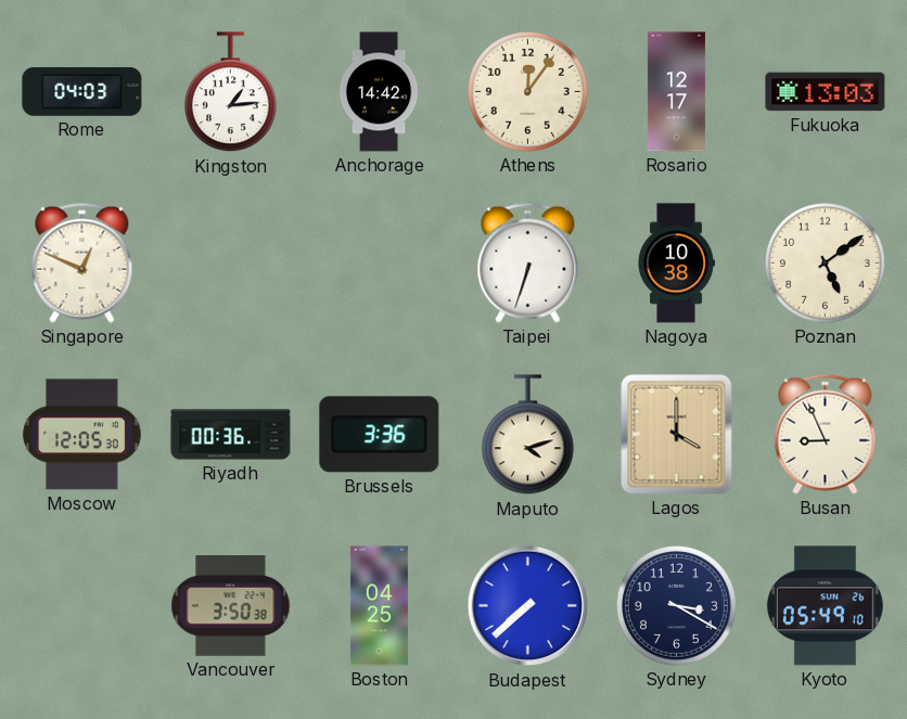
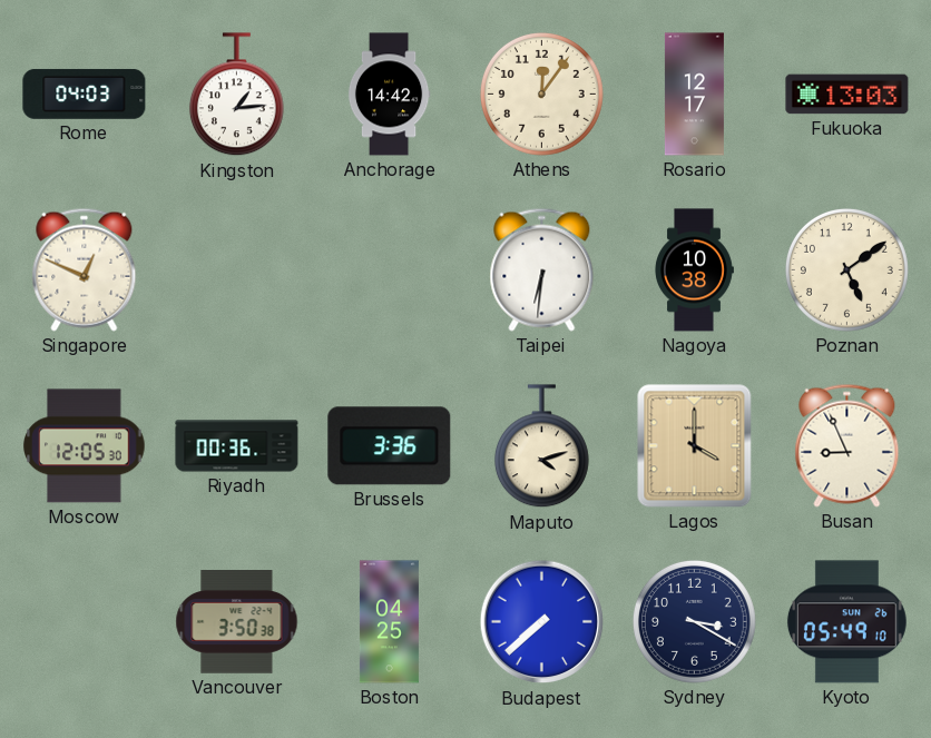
Taipei: 6:33 -> 6:31 (542, 269)
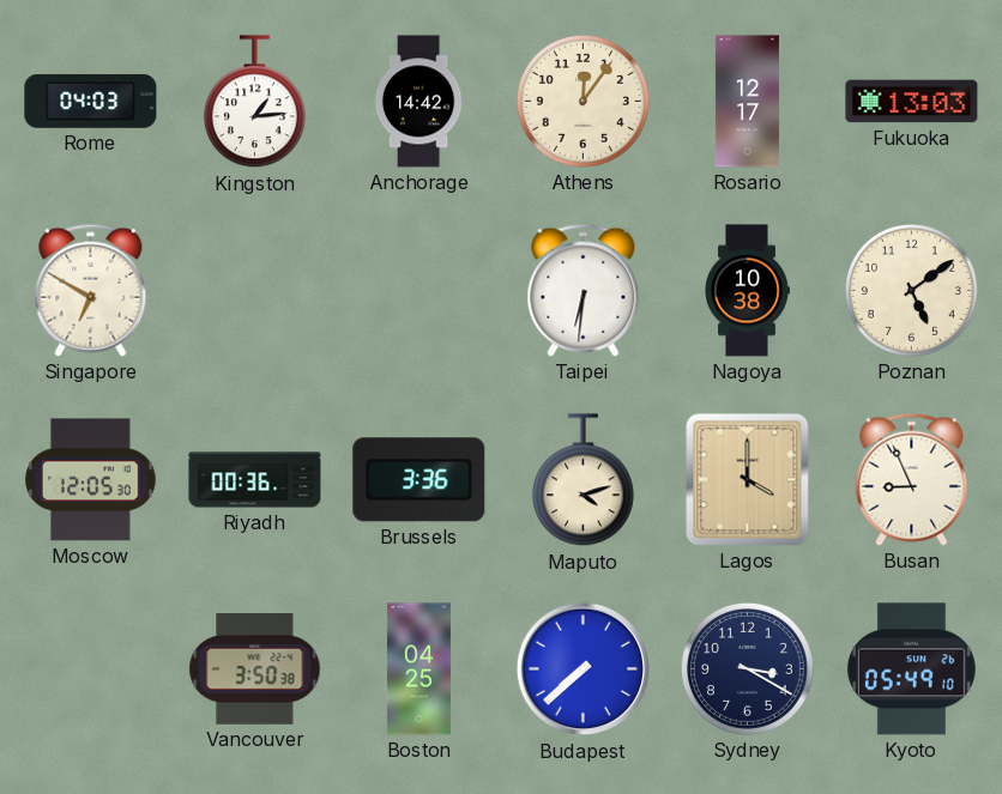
Singapore: 12:49 -> 6:50 (91, 290)
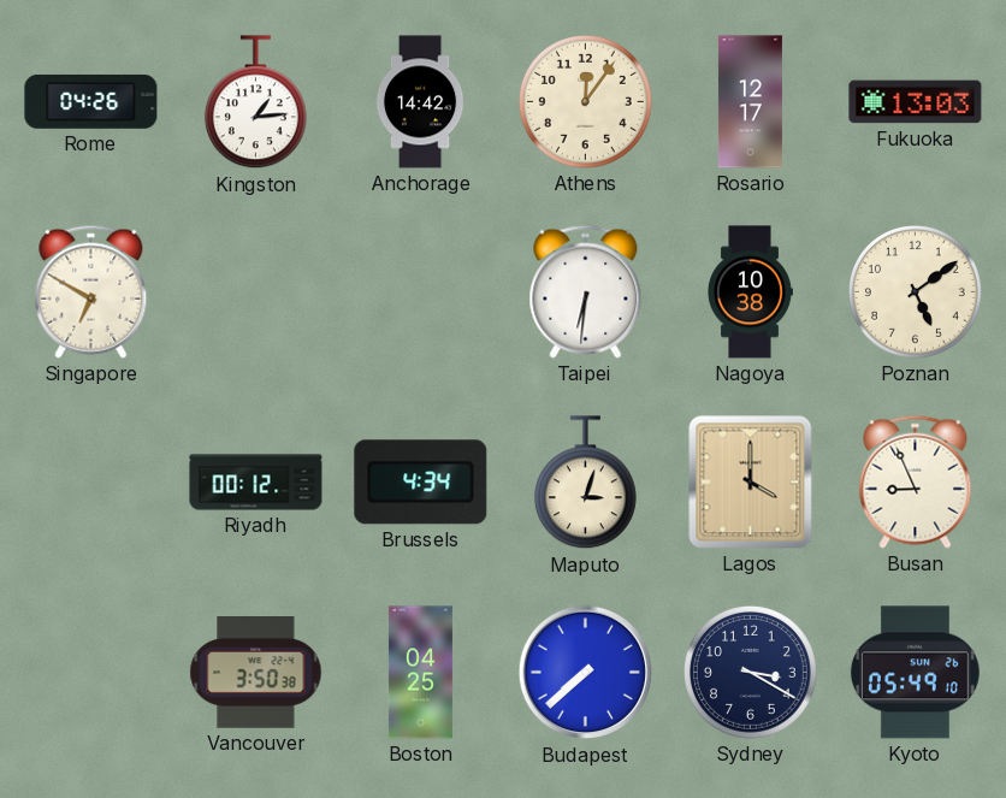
Rome: 04:03 -> 04:26 (91, 101)
Moscow: 12:05 -> none (91, 480)
Riyadh: 00:36 -> 00:12 (256, 483)
Brussels: 3:36 -> 4:34 (421, 483)
Maputo: 4:12 -> 3:03 (585, 483)
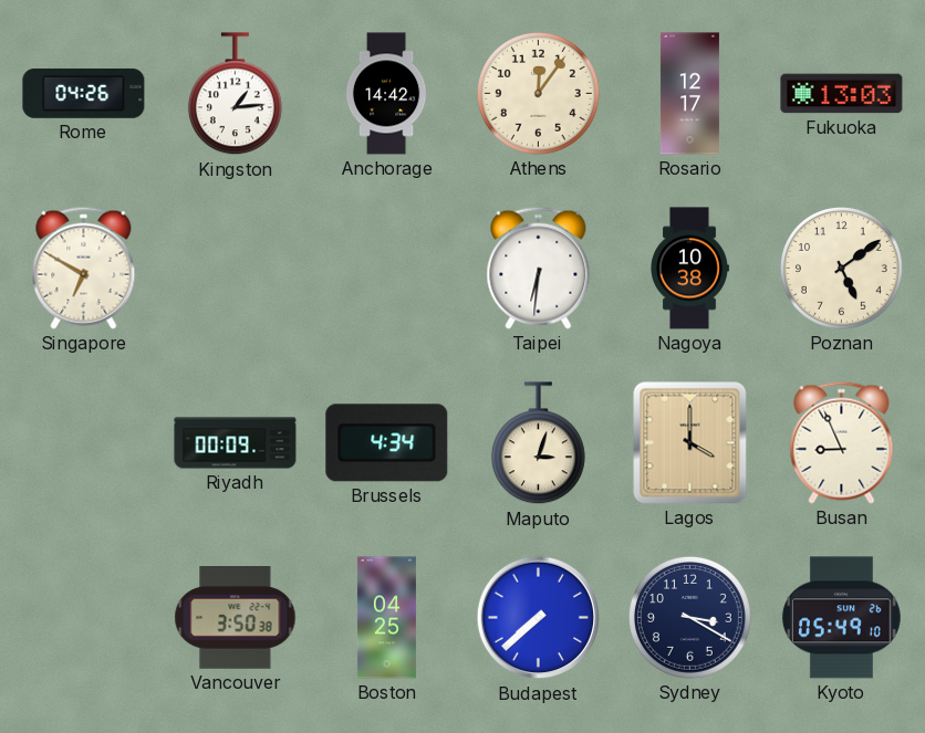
Riyadh: 00:12 -> 00:09 (236, 443)
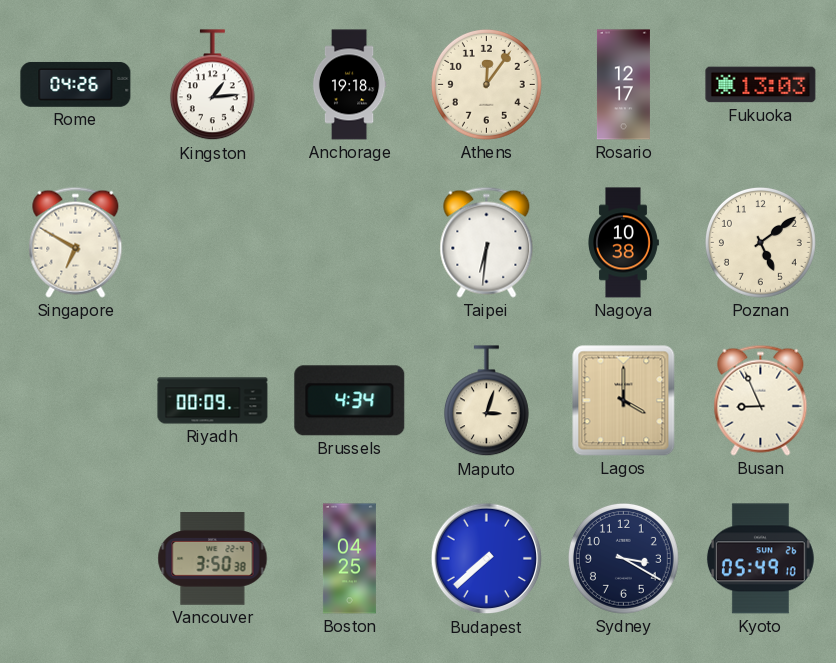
Anchorage: 14:42 -> 19:18 (349, 85)
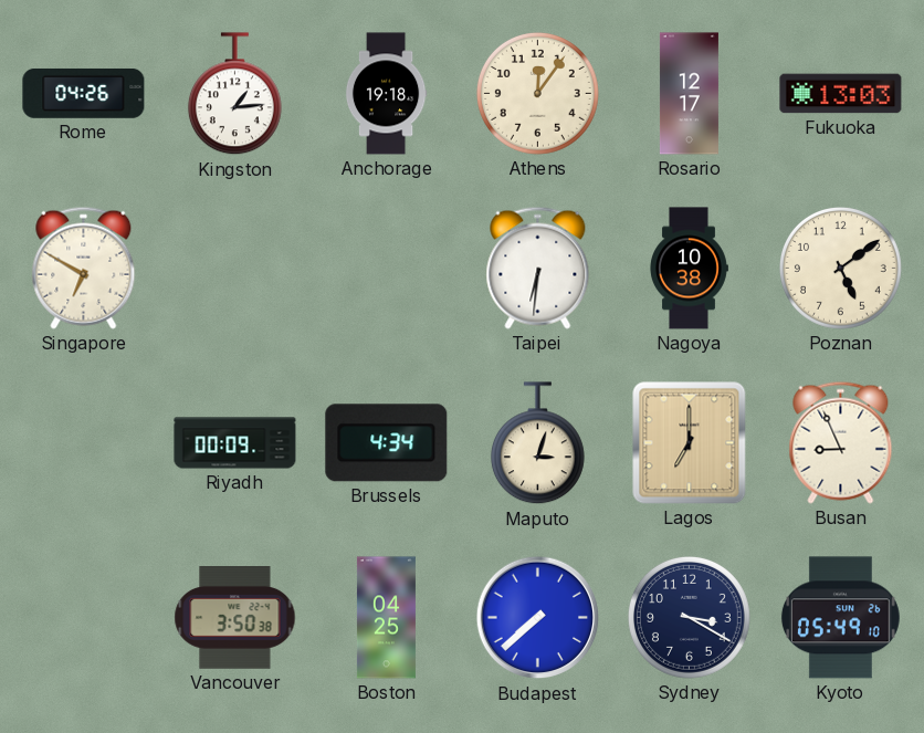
Lagos: 4:00 -> 7:00 (690, 443)
